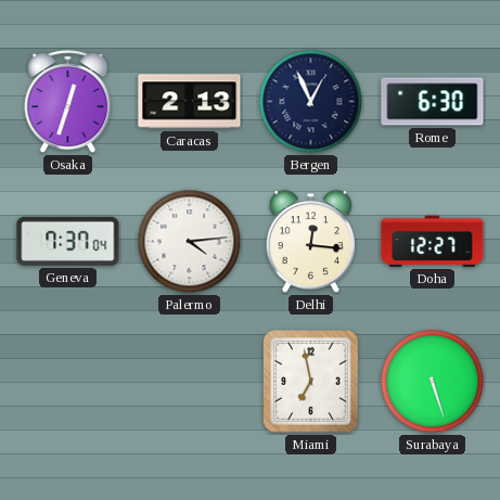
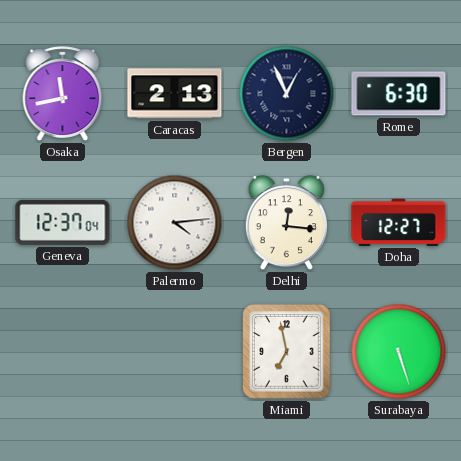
Osaka: 12:33 -> 11:43 (63, 94)
Geneva: 7:37 -> 12:37 (63, 222)
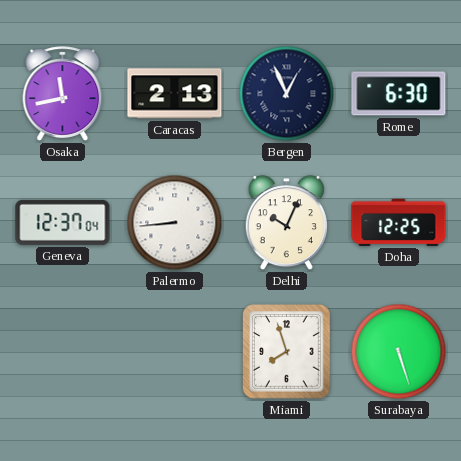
Palermo: 4:14 -> 8:44 (175, 223)
Delhi: 12:16 -> 10:04 (286, 223)
Doha: 12:27 -> 12:25 (399, 222)
Miami: 6:58 -> 7:57 (287, 352)
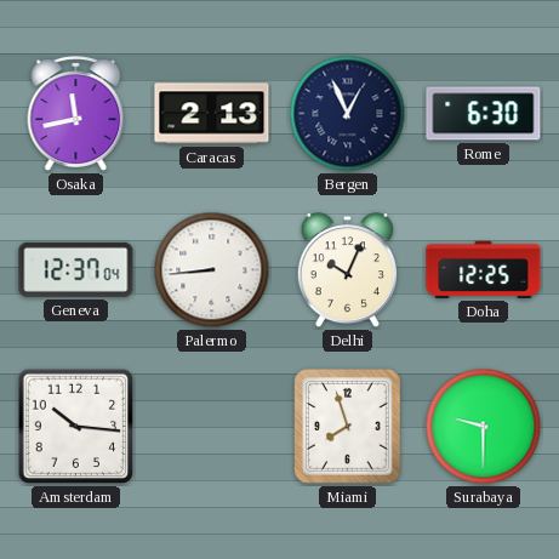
Amsterdam: none -> 10:16 (76, 427)
Surabaya: 5:27 -> 9:30 (484, 427)
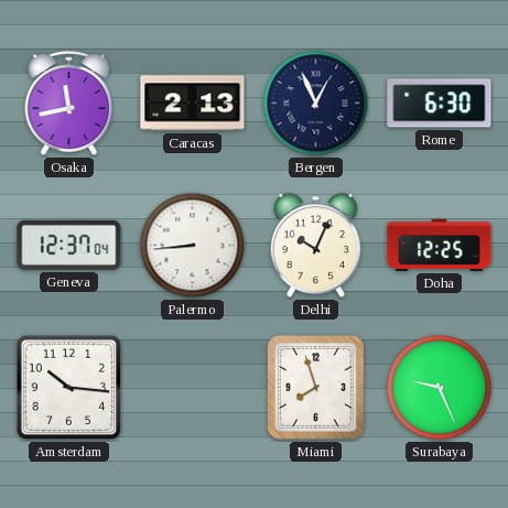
Surabaya: 9:30 -> 9:26 (440, 388)
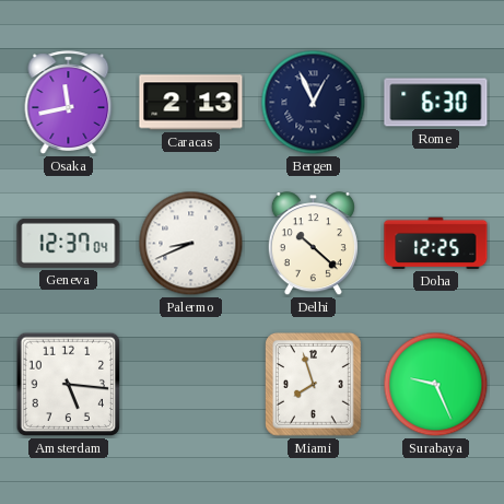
Palermo: 8:44 -> 8:41 (191, 244)
Delhi: 10:04 -> 10:22 (313, 244)
Amsterdam: 10:16 -> 5:16 (69, 385)
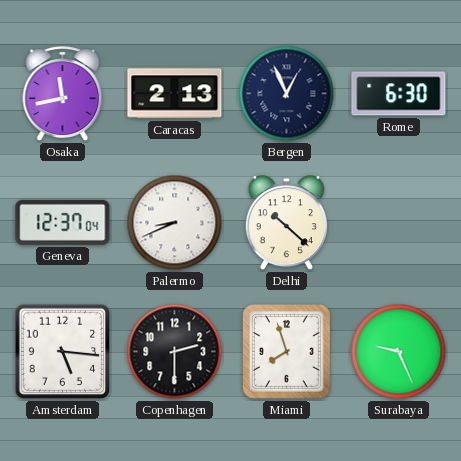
Doha: 12:25 -> none (436, 243)
Copenhagen: none -> 2:30 (175, 352)
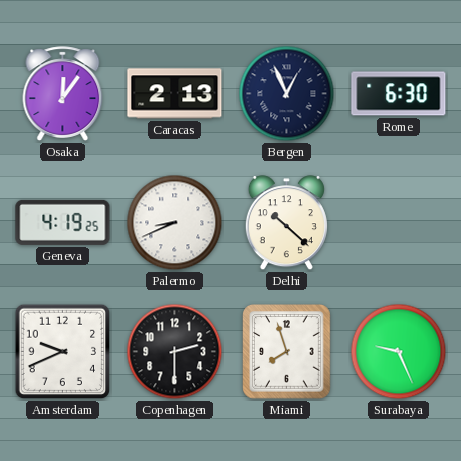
Osaka: 11:43 -> 12:06 (63, 94)
Geneva: 12:37 -> 4:19 (63, 222)
Amsterdam: 5:16 -> 9:41 (63, 352)
